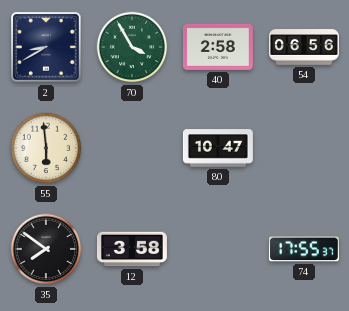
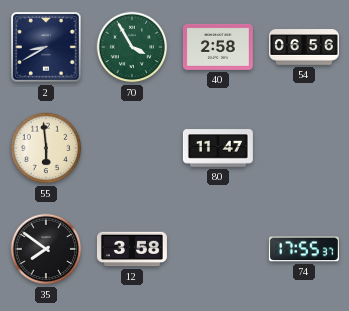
80: 10:47 -> 11:47 (218, 148)
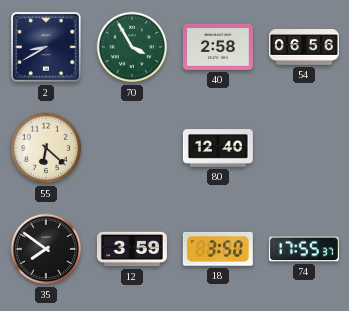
55: 5:59 -> 6:22 (46, 148)
80: 11:47 -> 12:40 (218, 148)
12: 3:58 -> 3:59 (132, 249)
18: none -> 3:50 (218, 250)
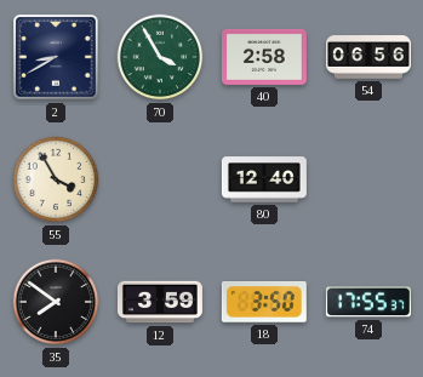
55: 6:22 -> 3:55 (56, 179)
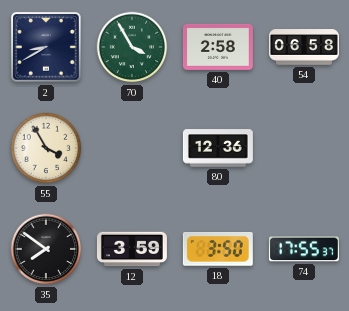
54: 06:56 -> 06:58 (304, 47)
80: 12:40 -> 12:36 (218, 148)
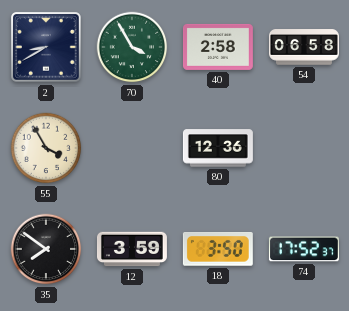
74: 17:55 -> 17:52 (304, 249)
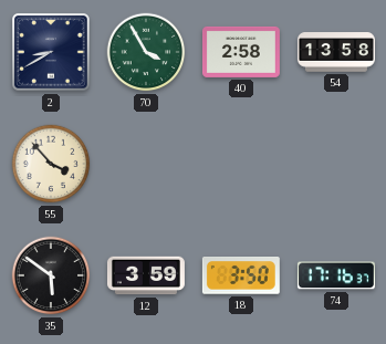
54: 06:58 -> 13:58 (336, 52)
55: 3:55 -> 3:53 (51, 164)
80: 12:36 -> none (218, 148)
35: 7:51 -> 5:51 (51, 275)
74: 17:52 -> 17:16 (336, 275)
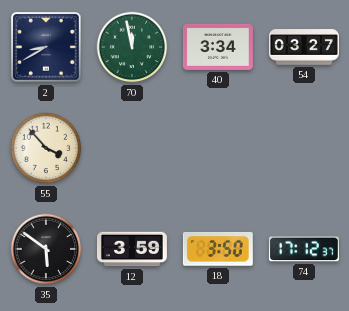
70: 3:55 -> 11:58 (132, 47)
40: 2:58 -> 3:34 (218, 47)
54: 13:58 -> 03:27 (304, 47)
74: 17:16 -> 17:12 (304, 249)
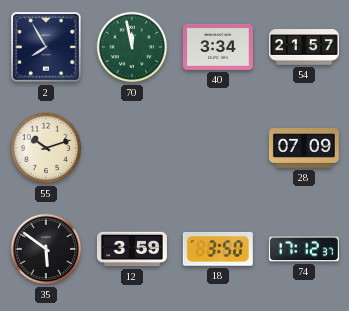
2: 8:40 -> 7:55 (47, 48)
54: 03:27 -> 21:57 (304, 47)
55: 3:53 -> 10:12 (46, 148)
28: none -> 07:09 (304, 148)
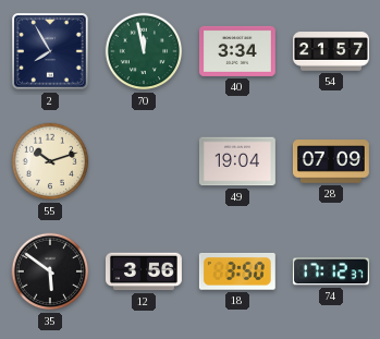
49: none -> 19:04 (237, 161)
12: 3:59 -> 3:56 (144, 271)
